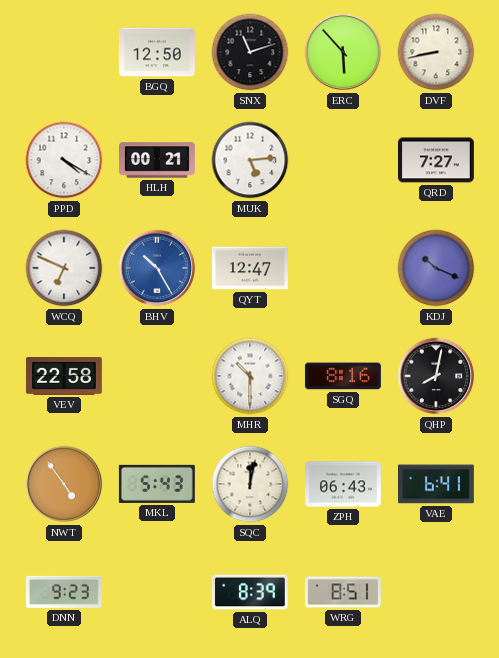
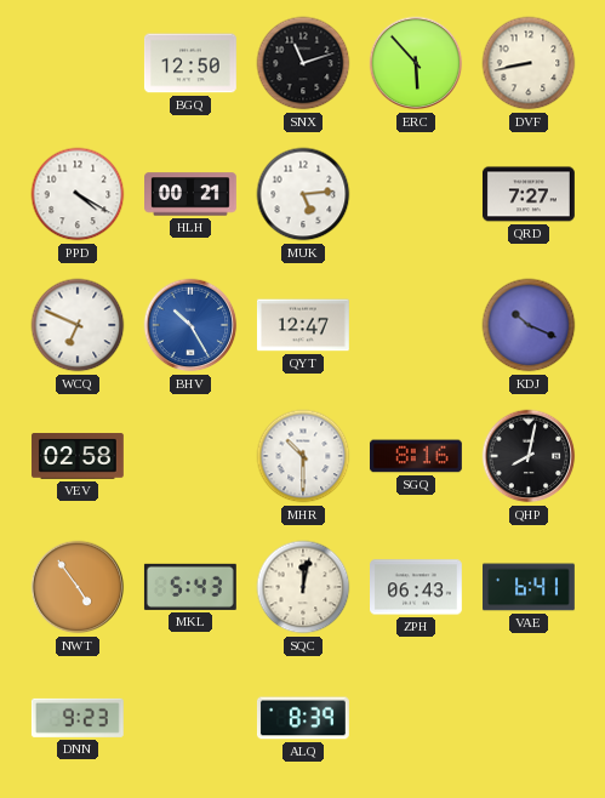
VEV: 22:58 -> 02:58 (78, 457)
WRG: 8:51 -> none (343, 592)
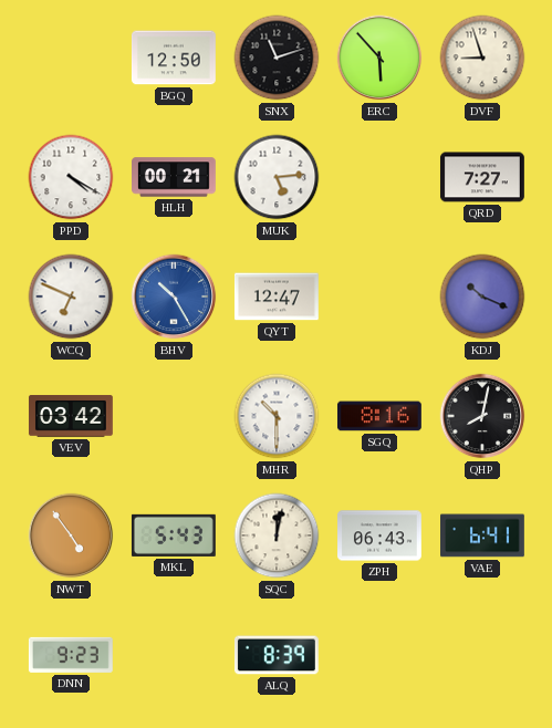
DVF: 8:43 -> 8:57 (482, 58)
VEV: 02:58 -> 03:42 (71, 417)
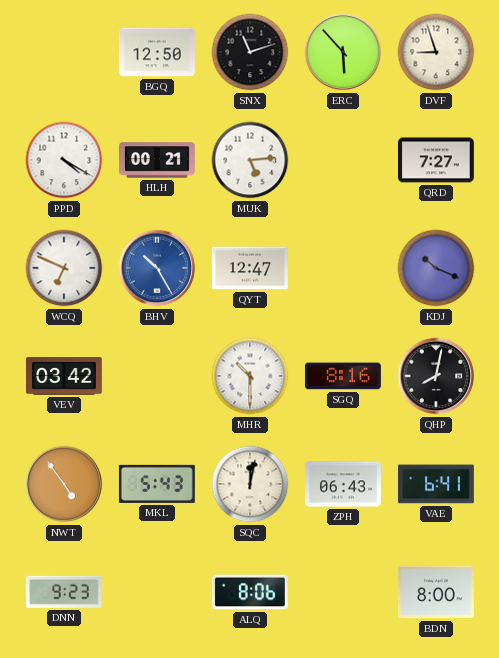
ALQ: 8:39 -> 8:06 (250, 592)
BDN: none -> 8:00 (436, 592)
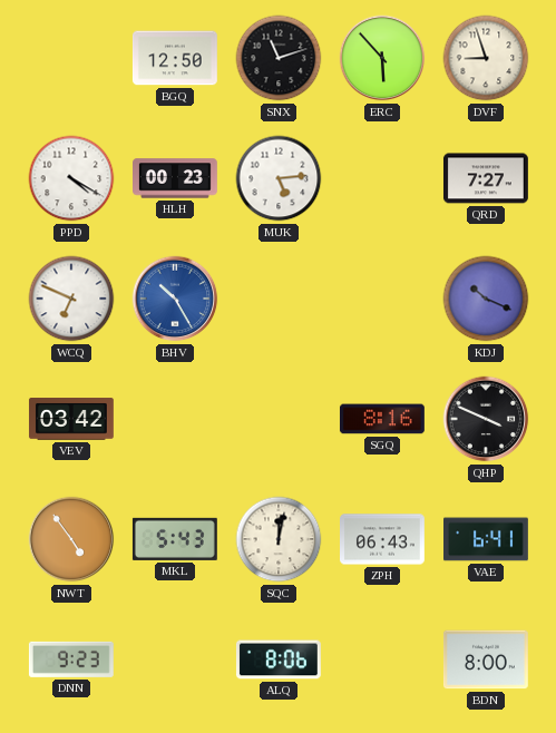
HLH: 00:21 -> 00:23 (176, 178)
QYT: 12:47 -> none (250, 268)
MHR: 10:30 -> none (250, 376)
QHP: 8:02 -> 3:49 (486, 419)
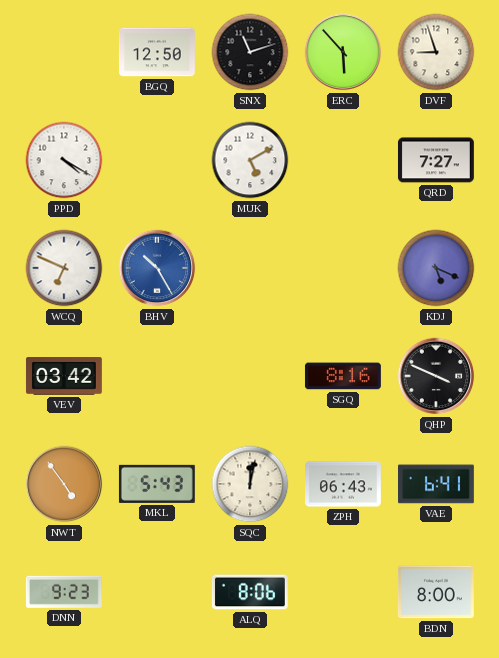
HLH: 00:23 -> none (176, 178)
MUK: 5:14 -> 5:10 (250, 160)
KDJ: 10:19 -> 5:19 (436, 268)
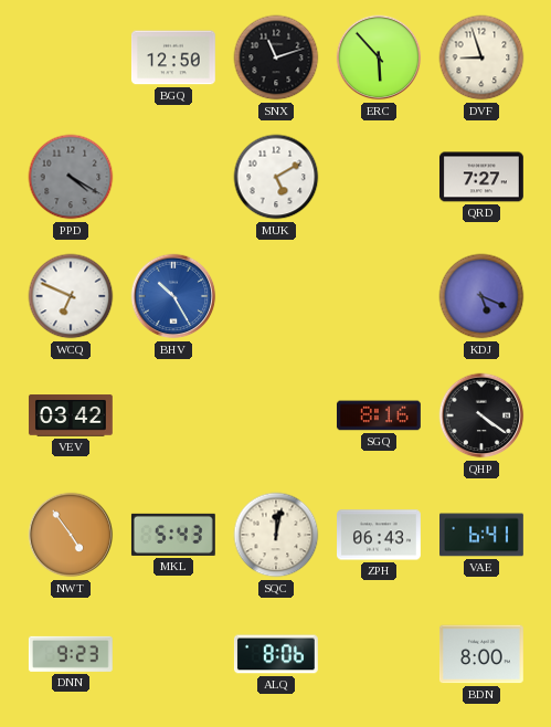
PPD dial: white -> grey (71, 177)
QHP: 3:49 -> 4:21 (481, 415)
